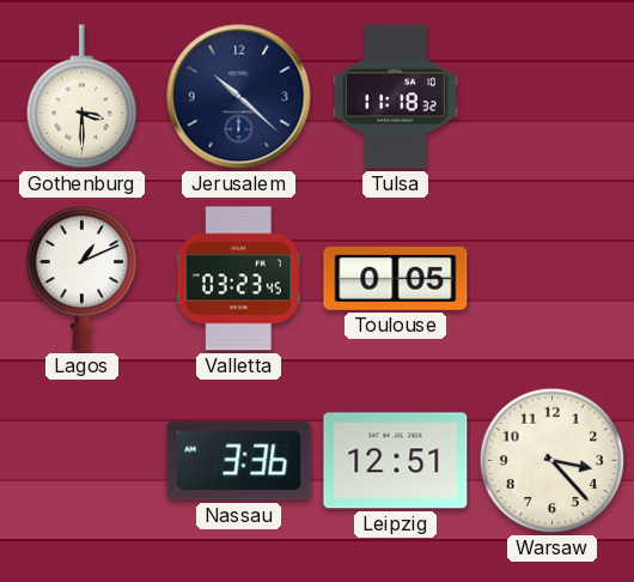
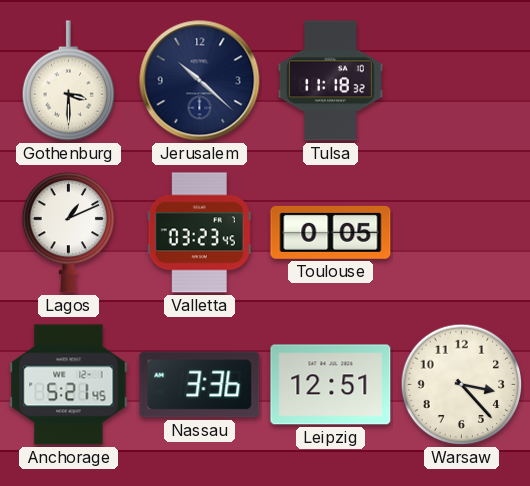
Anchorage: none -> 5:21 (69, 385)
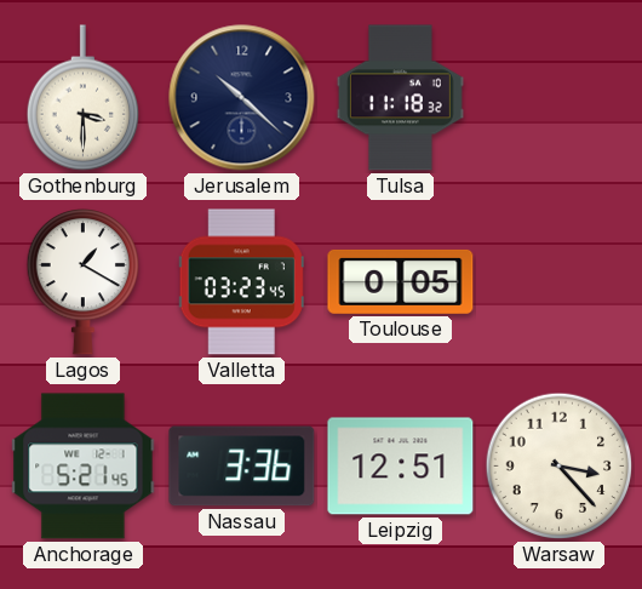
Lagos: 1:11 -> 1:20 (82, 282)
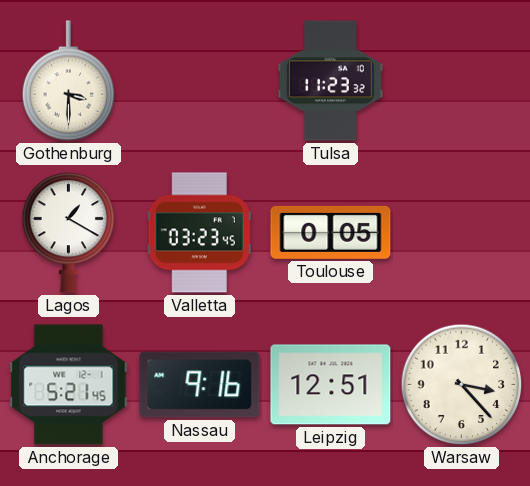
Jerusalem: 10:22 -> none (242, 98)
Tulsa: 11:18 -> 11:23 (330, 81)
Nassau: 3:36 -> 9:16 (200, 385)
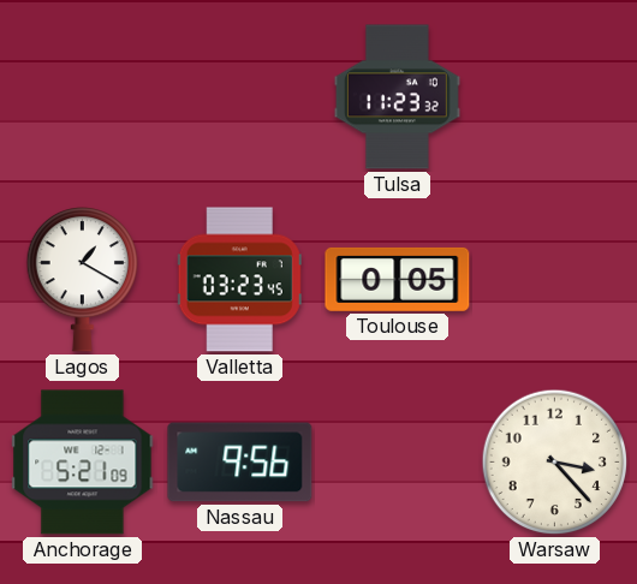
Gothenburg: 3:30 -> none (68, 81)
Anchorage: 5:21:45 -> 5:21:09 (83, 463)
Nassau: 9:16 -> 9:56 (240, 463)
Leipzig: 12:51 -> none (331, 385)
